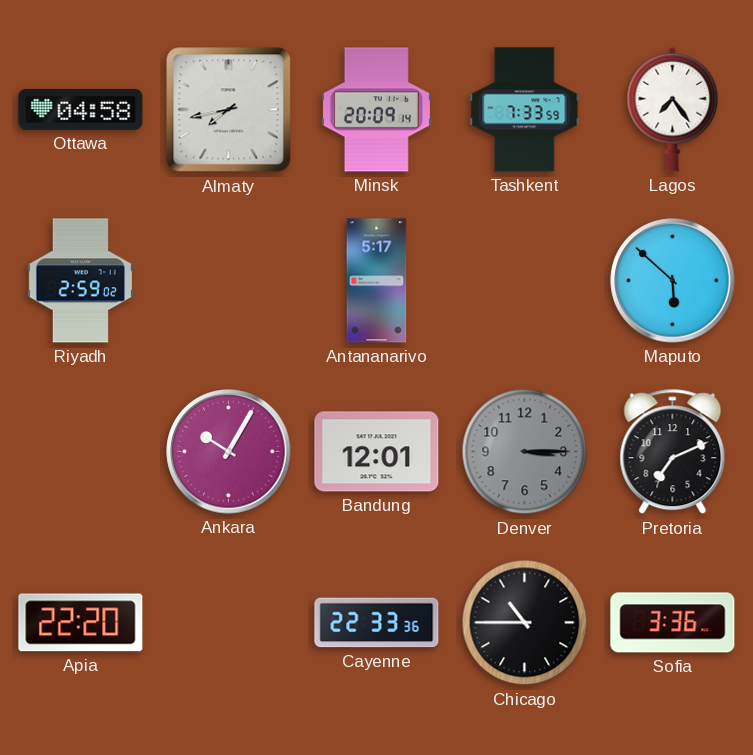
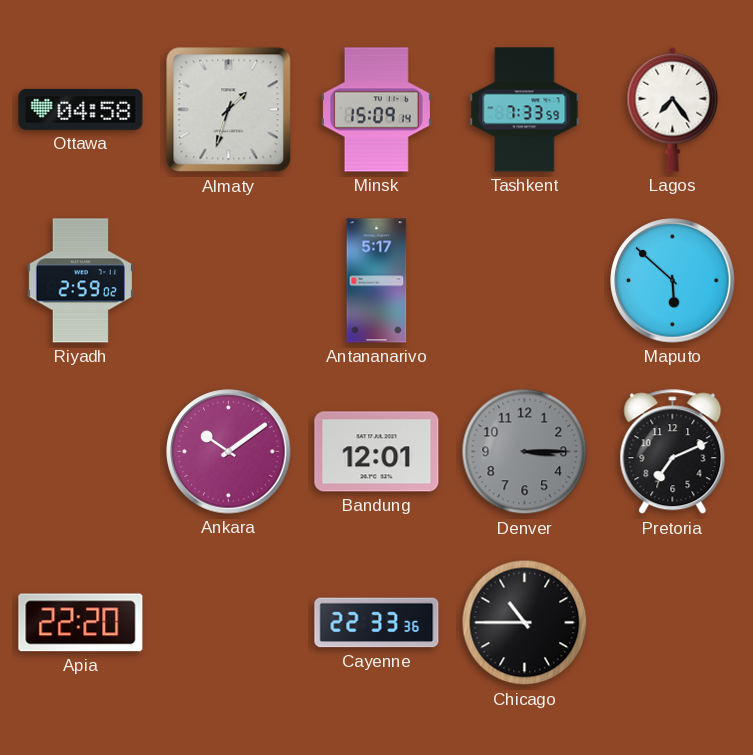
Almaty: 7:43 -> 1:33 (229, 110)
Minsk: 20:09 -> 15:09 (376, 110)
Ankara: 10:05 -> 10:09 (229, 452)
Sofia: 3:36 -> none (673, 623)
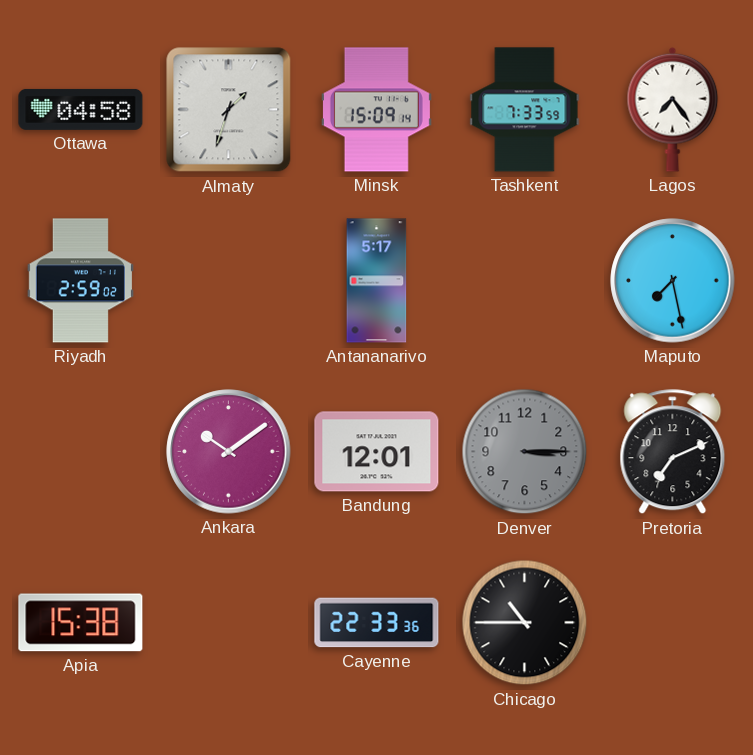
Maputo: 5:52 -> 7:28 (673, 281)
Apia: 22:20 -> 15:38 (81, 623)
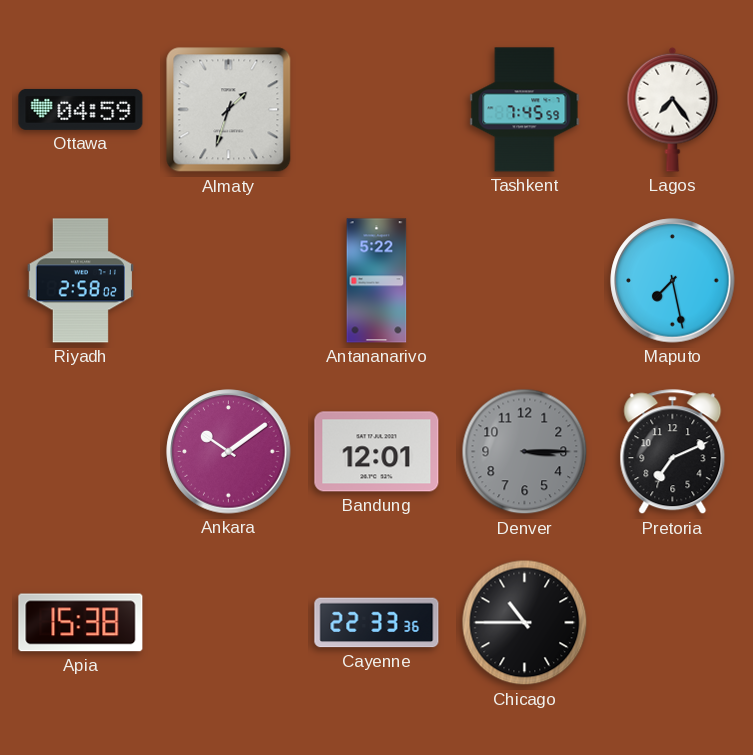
Ottawa: 04:58 -> 04:59 (81, 109)
Minsk: 15:09 -> none (376, 110)
Tashkent: 7:33 -> 7:45 (525, 110)
Riyadh: 2:59 -> 2:58 (80, 281)
Antananarivo: 5:17 -> 5:22 (377, 281)
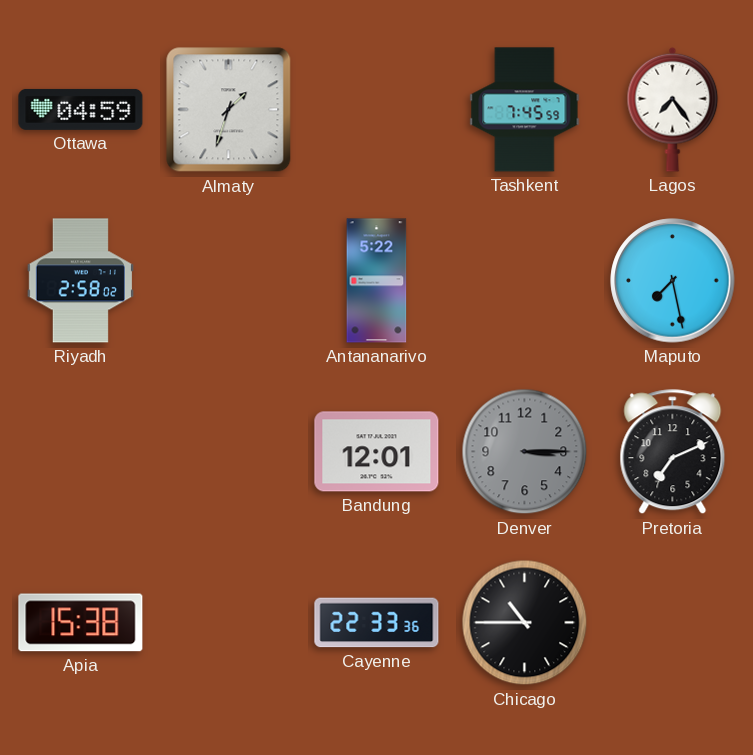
Ankara: 10:09 -> none (229, 452)
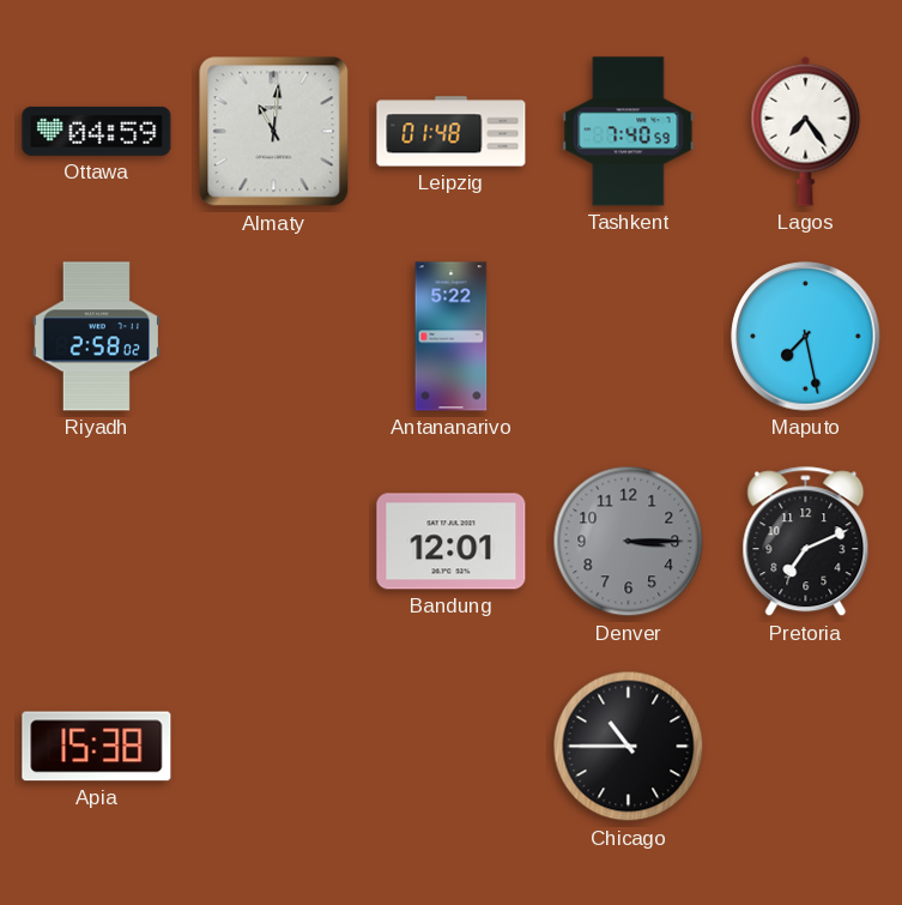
Almaty: 1:33 -> 11:01 (274, 132)
Leipzig: none -> 01:48 (452, 132)
Tashkent: 7:45 -> 7:40 (629, 132)
Cayenne: 22:33 -> none (377, 623)
